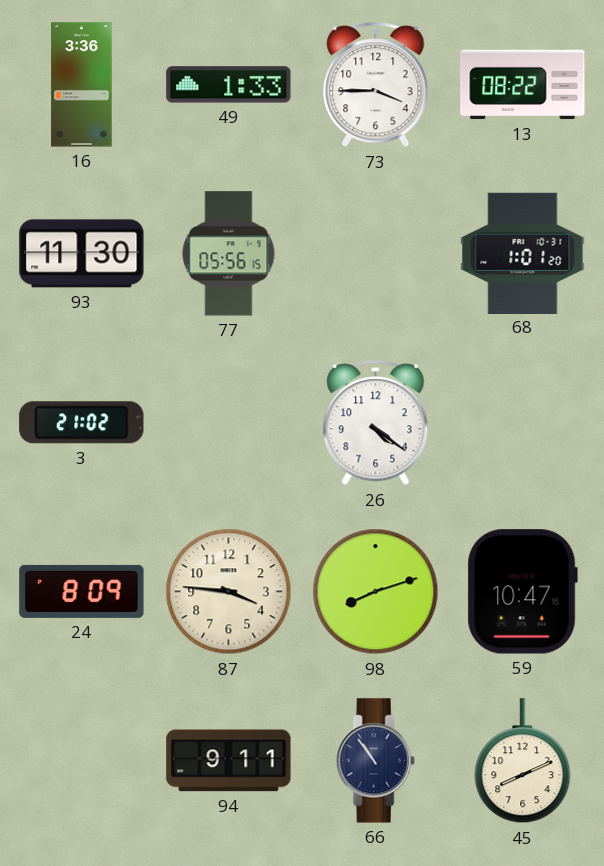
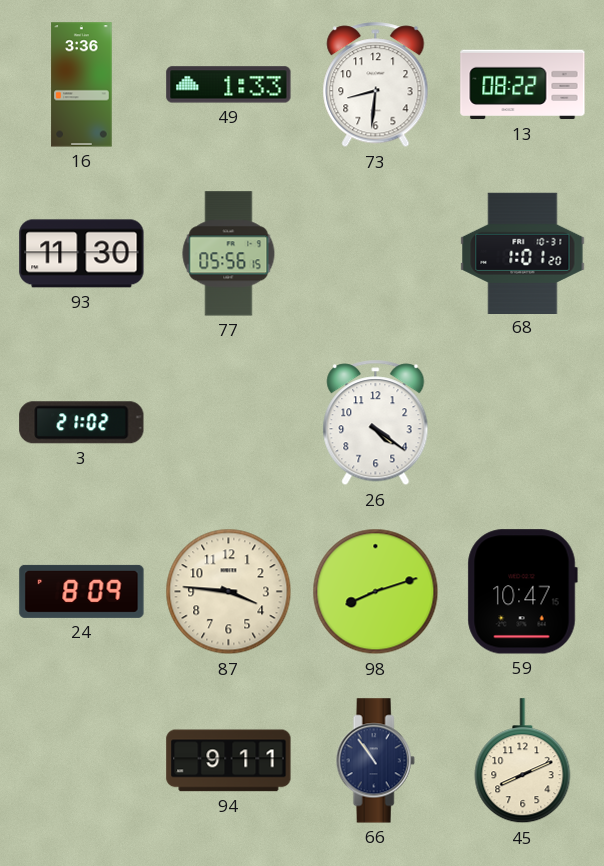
73: 3:45 -> 8:31 (376, 85)
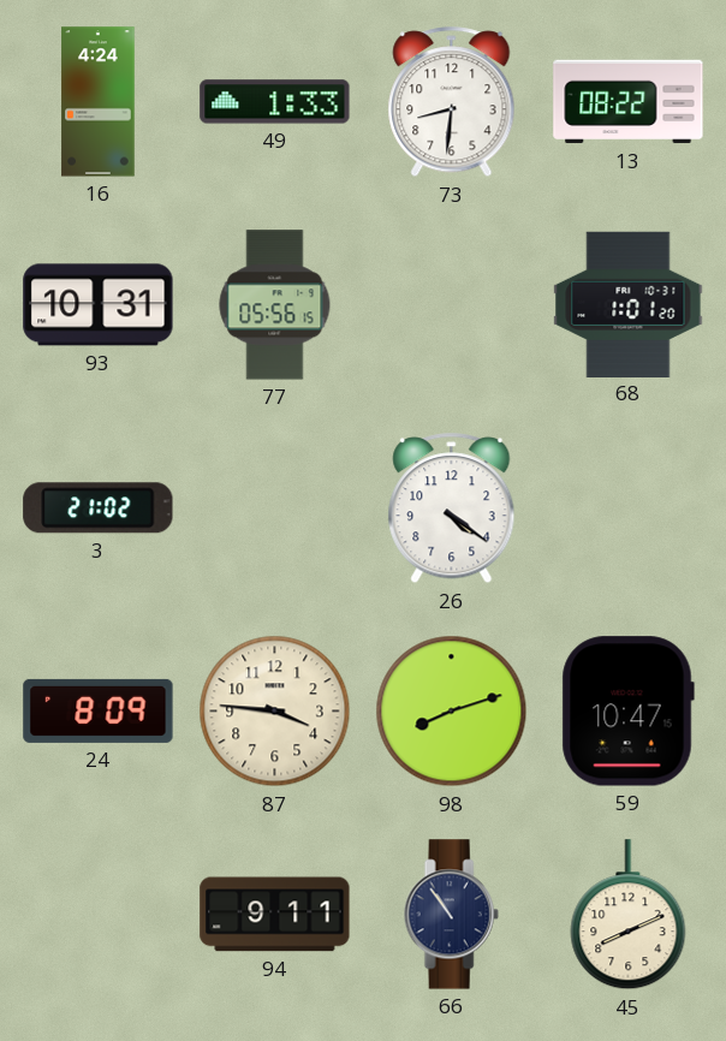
16: 3:36 -> 4:24 (99, 102)
93: 11:30 -> 10:31 (99, 305)
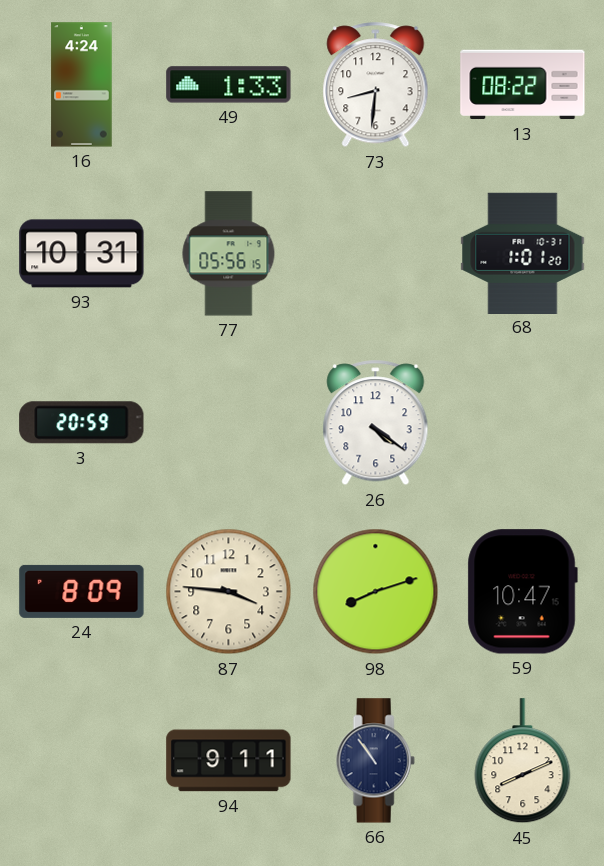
3: 21:02 -> 20:59 (82, 423)
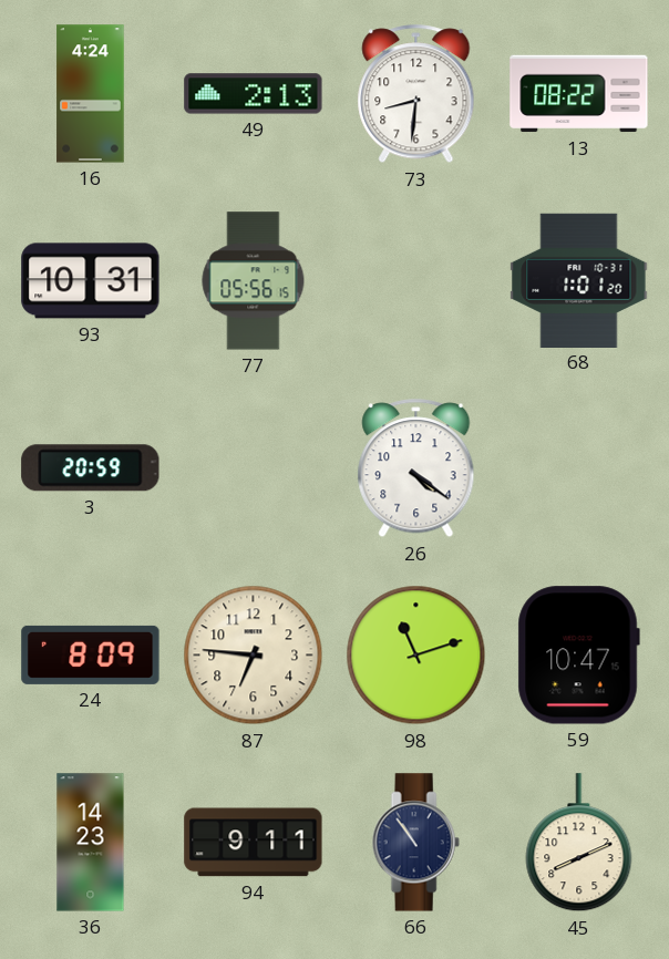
49: 1:33 -> 2:13 (254, 94)
87: 3:46 -> 6:46 (254, 656)
98: 8:12 -> 11:12 (416, 656)
36: none -> 14:23 (91, 843)
